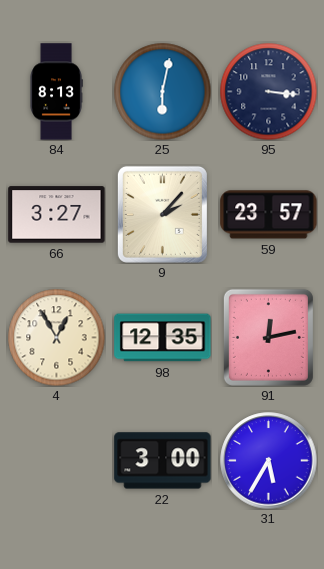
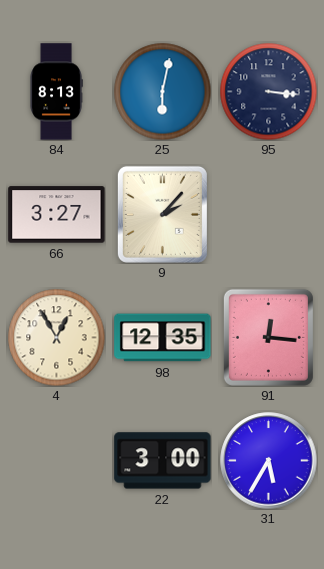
59: 23:57 -> none (269, 215)
91: 12:13 -> 12:16 (268, 337)
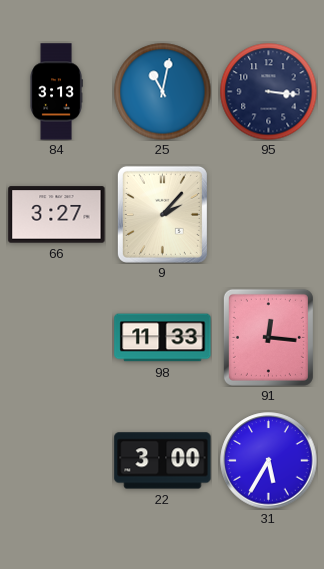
84: 8:13 -> 3:13 (56, 92)
25: 6:02 -> 11:02 (162, 91)
4: 12:55 -> none (56, 337)
98: 12:35 -> 11:33 (163, 338)
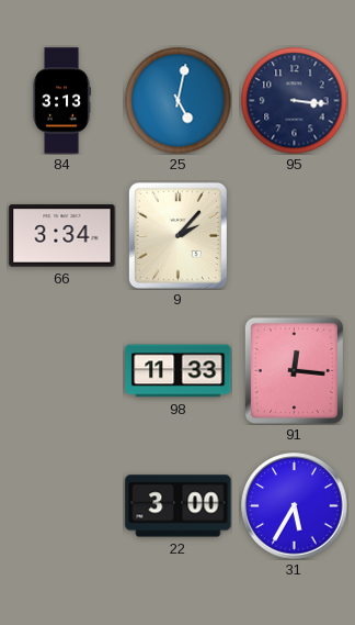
25: 11:02 -> 5:02 (177, 100)
66: 3:27 -> 3:34 (62, 236)
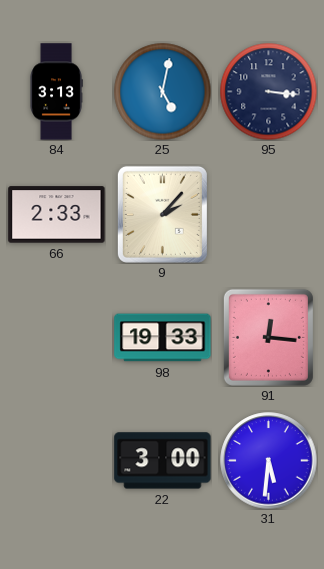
66: 3:34 -> 2:33 (57, 215)
98: 11:33 -> 19:33 (163, 338)
31: 5:35 -> 5:31 (269, 461)
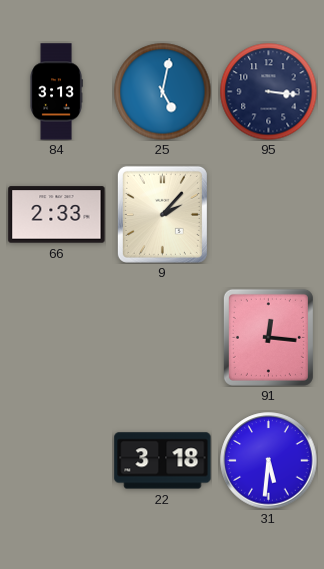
98: 19:33 -> none (163, 338)
22: 3:00 -> 3:18 (163, 461)
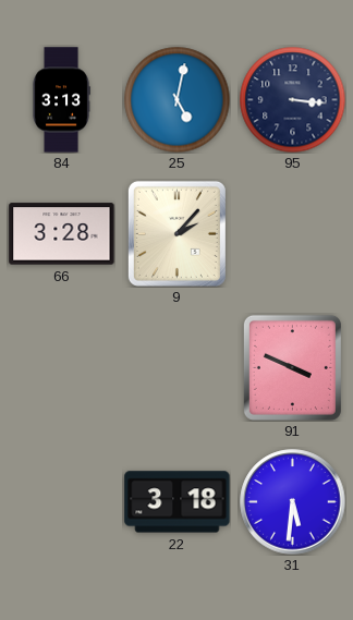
66: 2:33 -> 3:28 (62, 234)
91: 12:16 -> 3:49 (292, 367)
